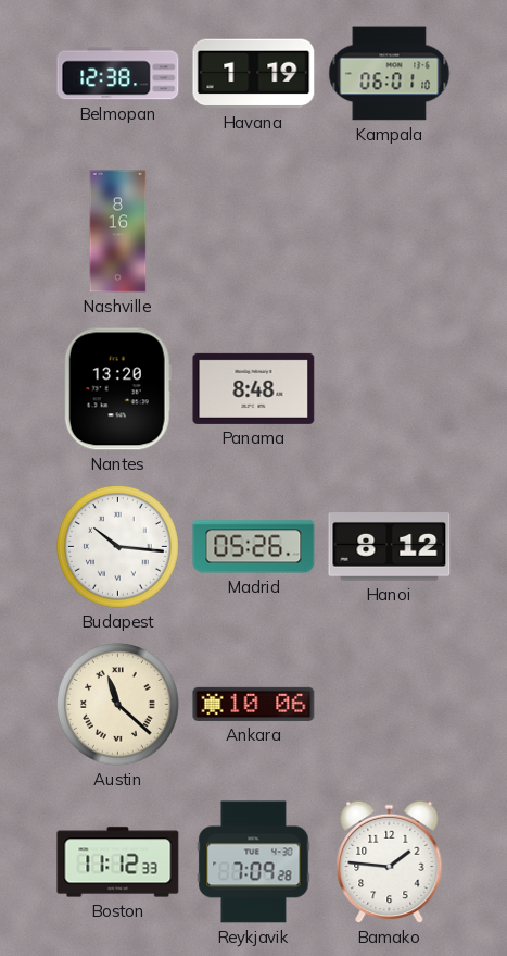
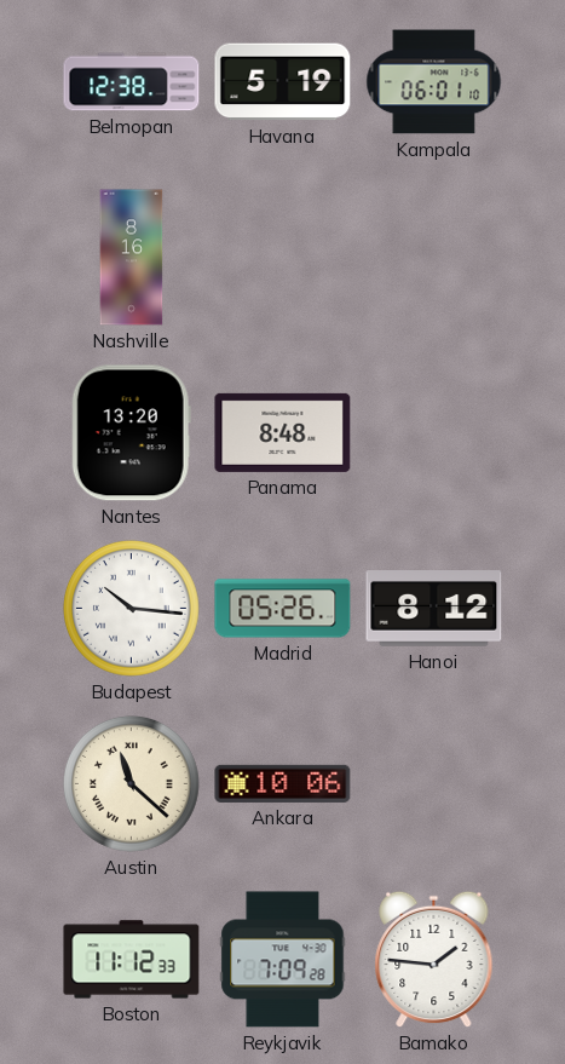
Havana: 1:19 -> 5:19 (283, 82)
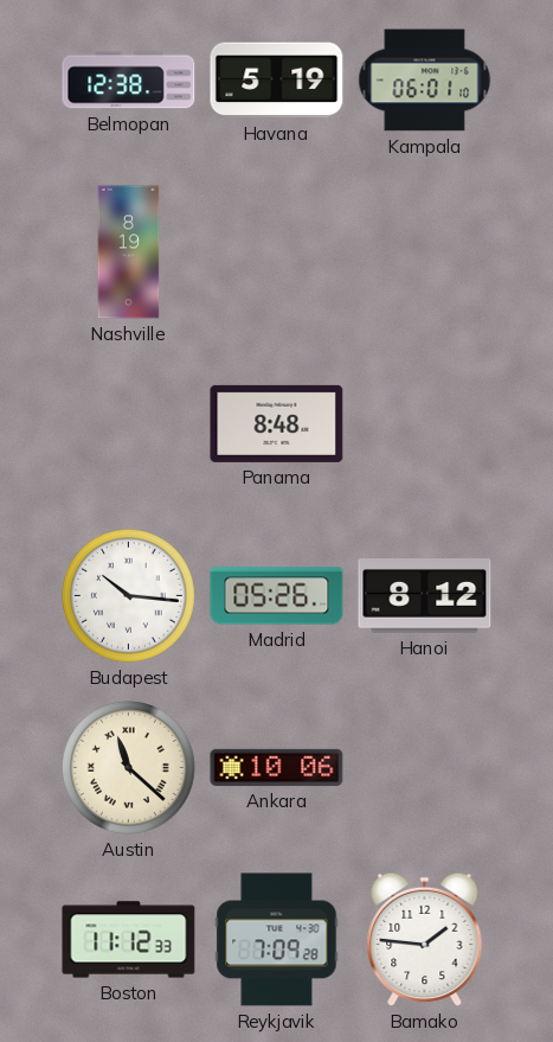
Nashville: 8:16 -> 8:19 (129, 252)
Nantes: 13:20 -> none (131, 433)
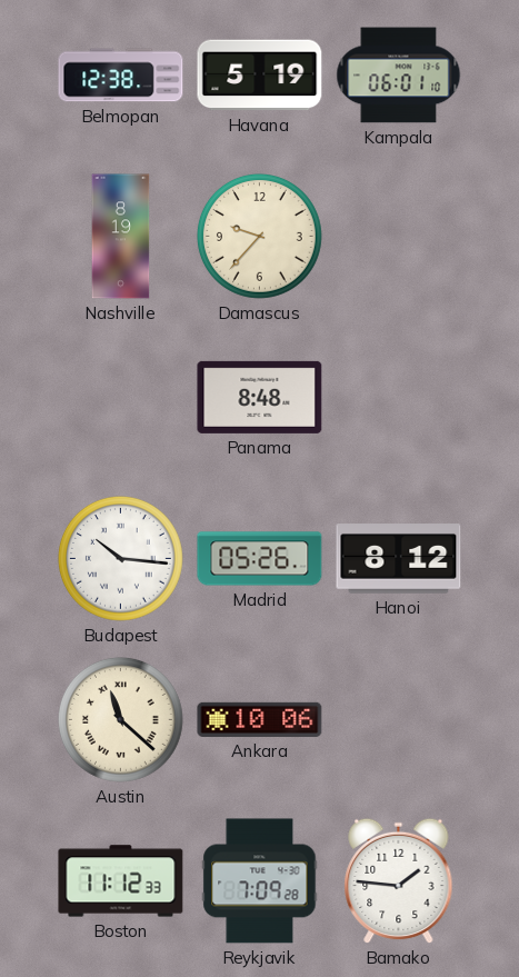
Damascus: none -> 9:37 (259, 236)
